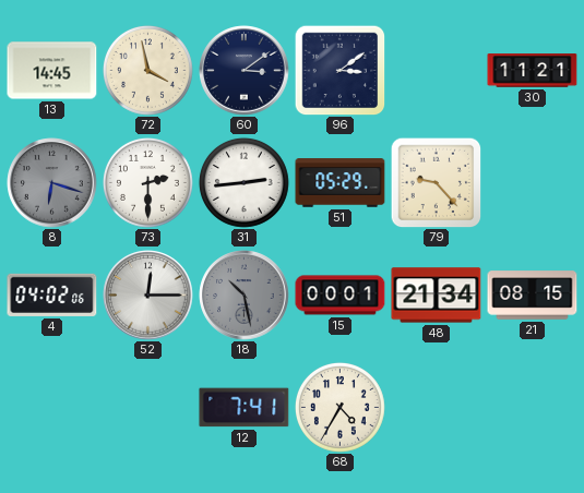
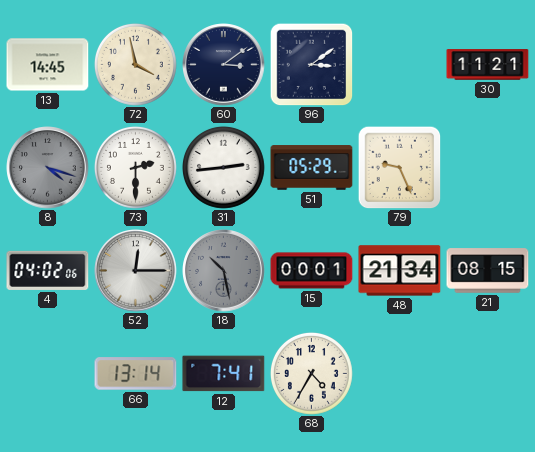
8: 6:18 -> 4:18 (48, 168)
79: 9:23 -> 9:26 (399, 167)
66: none -> 13:14 (136, 374)
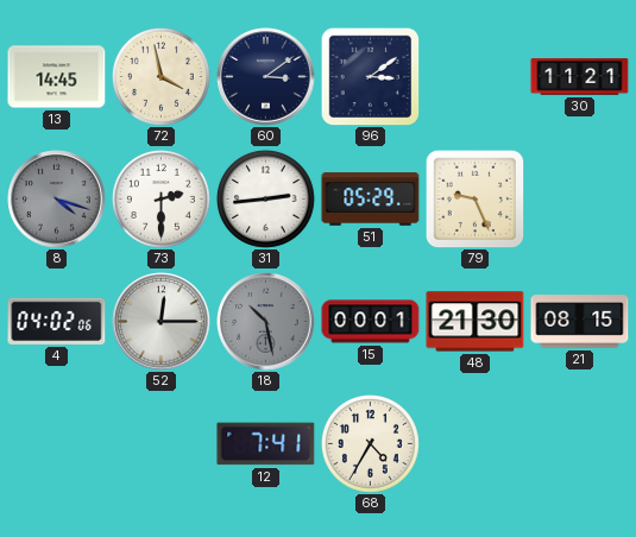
48: 21:34 -> 21:30 (476, 322)
66: 13:14 -> none (136, 374)
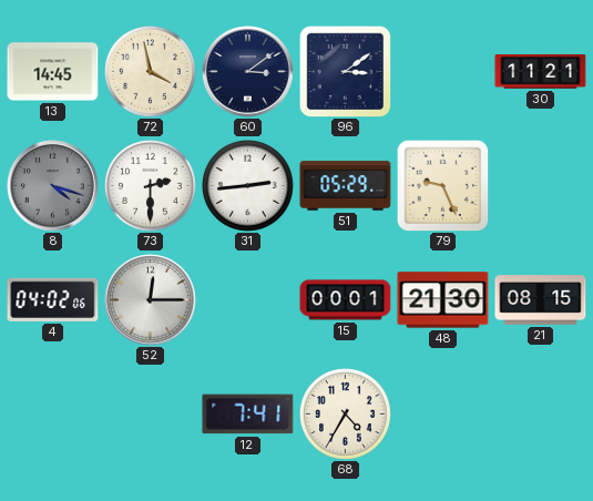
18: 10:28 -> none (266, 322)
